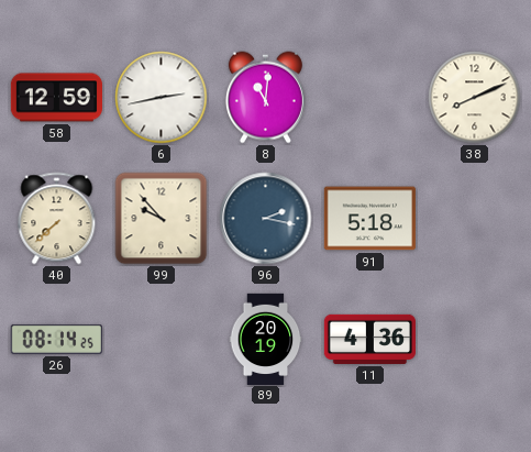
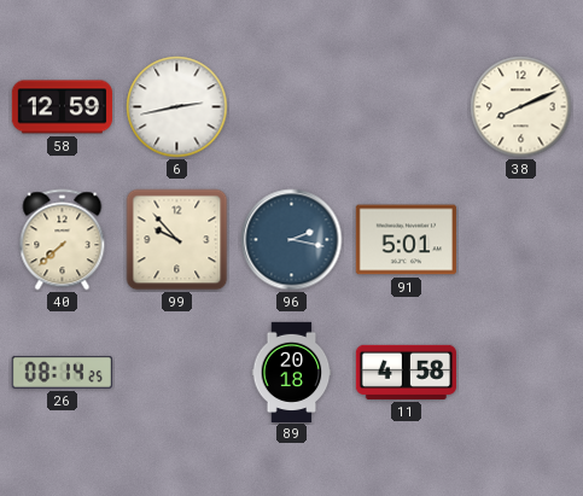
8: 11:01 -> none (265, 98)
91: 5:18 -> 5:01 (406, 240)
89: 20:19 -> 20:18 (292, 372)
11: 4:36 -> 4:58 (406, 372)
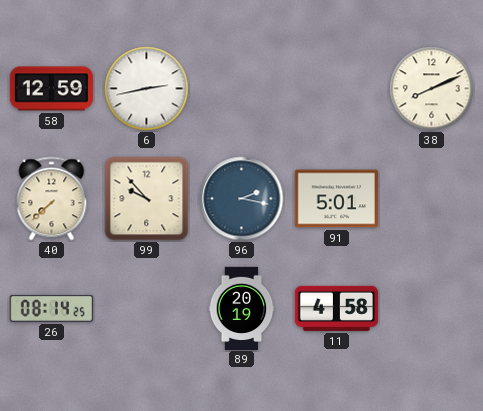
89: 20:18 -> 20:19 (242, 308)
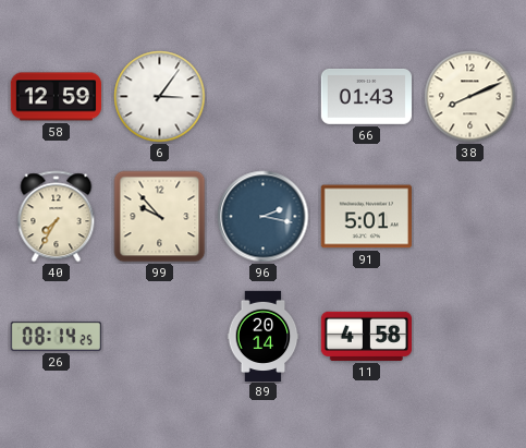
6: 2:43 -> 3:06 (160, 97)
66: none -> 01:43 (366, 97)
40: 7:38 -> 7:35 (57, 217)
89: 20:19 -> 20:14 (264, 336)
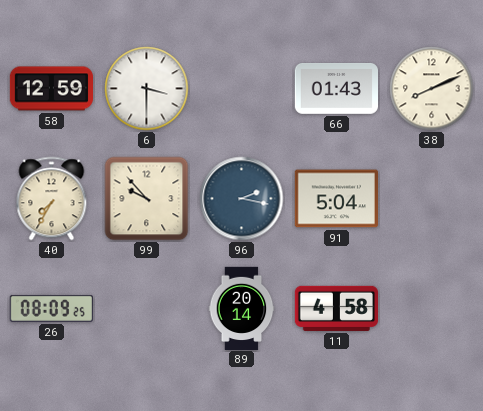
6: 3:06 -> 3:30 (147, 89)
91: 5:01 -> 5:04 (336, 199)
26: 08:14 -> 08:09 (51, 308)
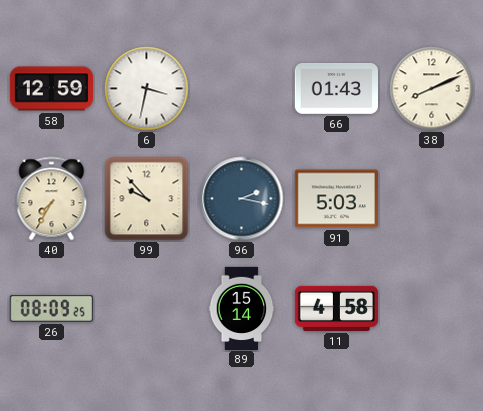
6: 3:30 -> 3:32 (147, 89)
91: 5:04 -> 5:03 (336, 199)
89: 20:14 -> 15:14 (242, 308)
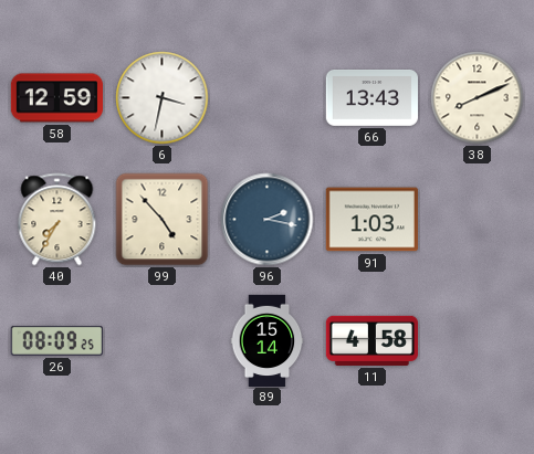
66: 01:43 -> 13:43 (371, 98)
99: 9:53 -> 4:53 (163, 220)
91: 5:03 -> 1:03 (371, 220)
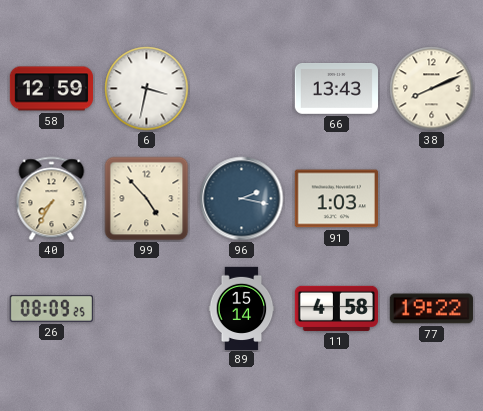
77: none -> 19:22 (431, 309)
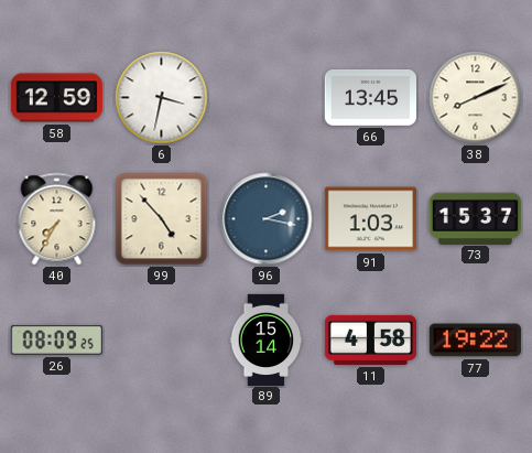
66: 13:43 -> 13:45 (370, 98)
73: none -> 15:37 (475, 218)
